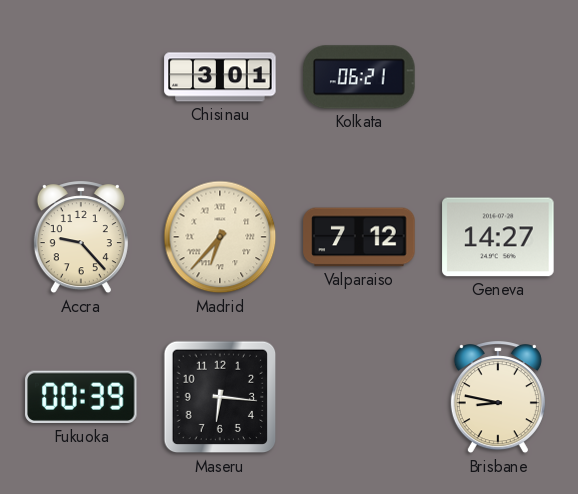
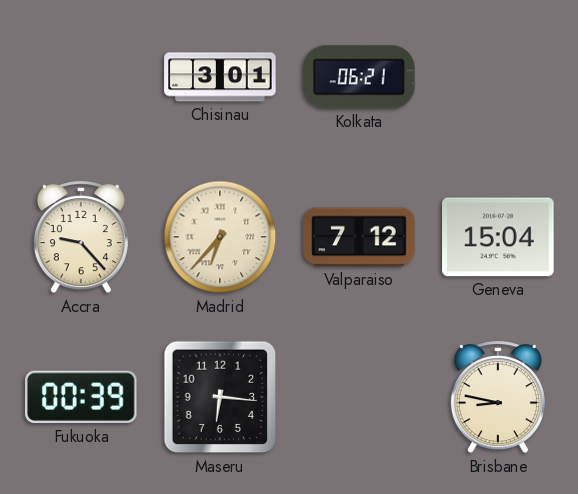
Geneva: 14:27 -> 15:04 (498, 237)
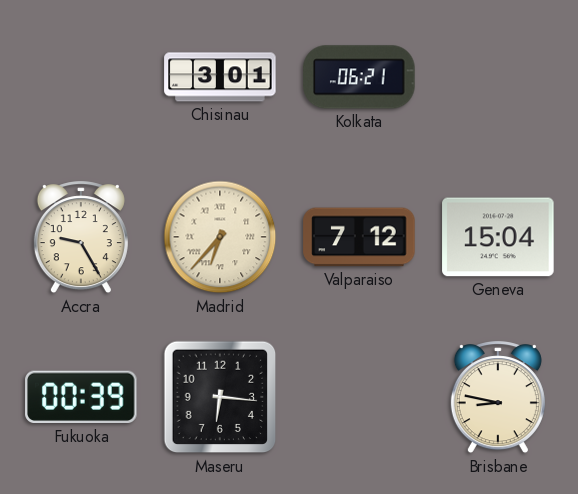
Accra: 9:23 -> 9:25 (81, 238)
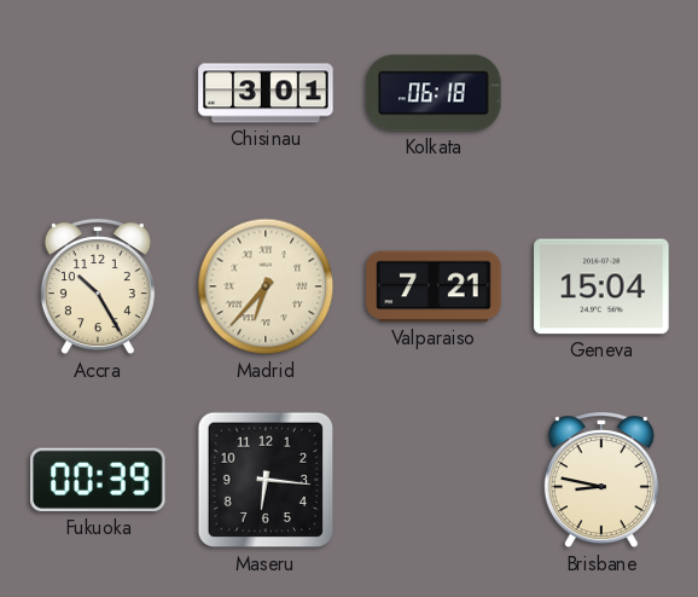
Kolkata: 06:21 -> 06:18 (434, 93)
Accra: 9:25 -> 10:25 (98, 288)
Valparaiso: 7:12 -> 7:21 (434, 286)
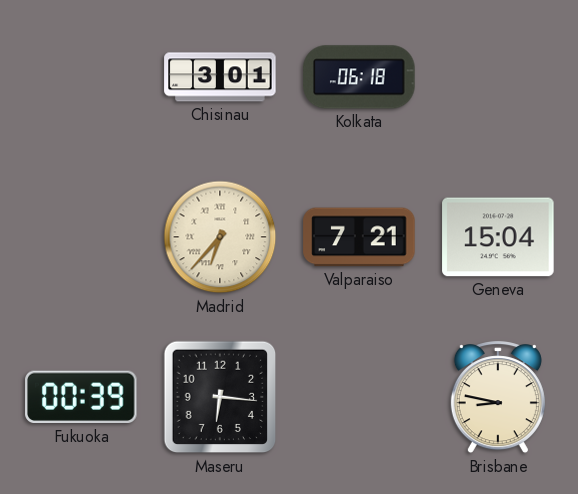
Accra: 10:25 -> none (98, 288)
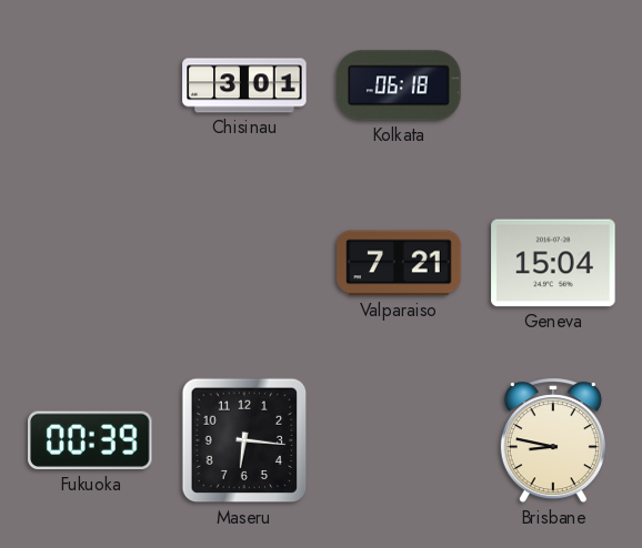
Madrid: 6:37 -> none (220, 237)
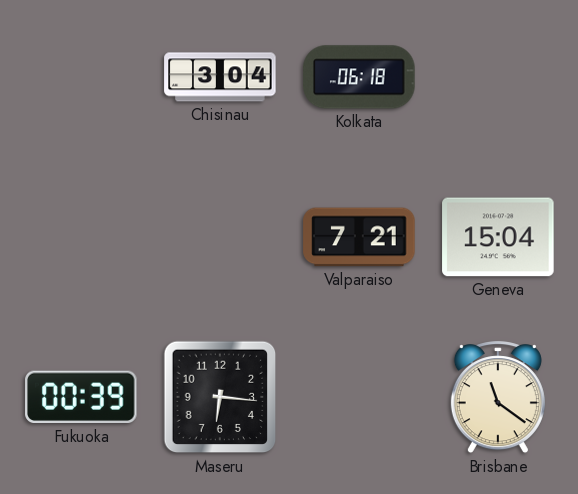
Chisinau: 3:01 -> 3:04 (220, 77)
Brisbane: 8:47 -> 11:21 (498, 398)
